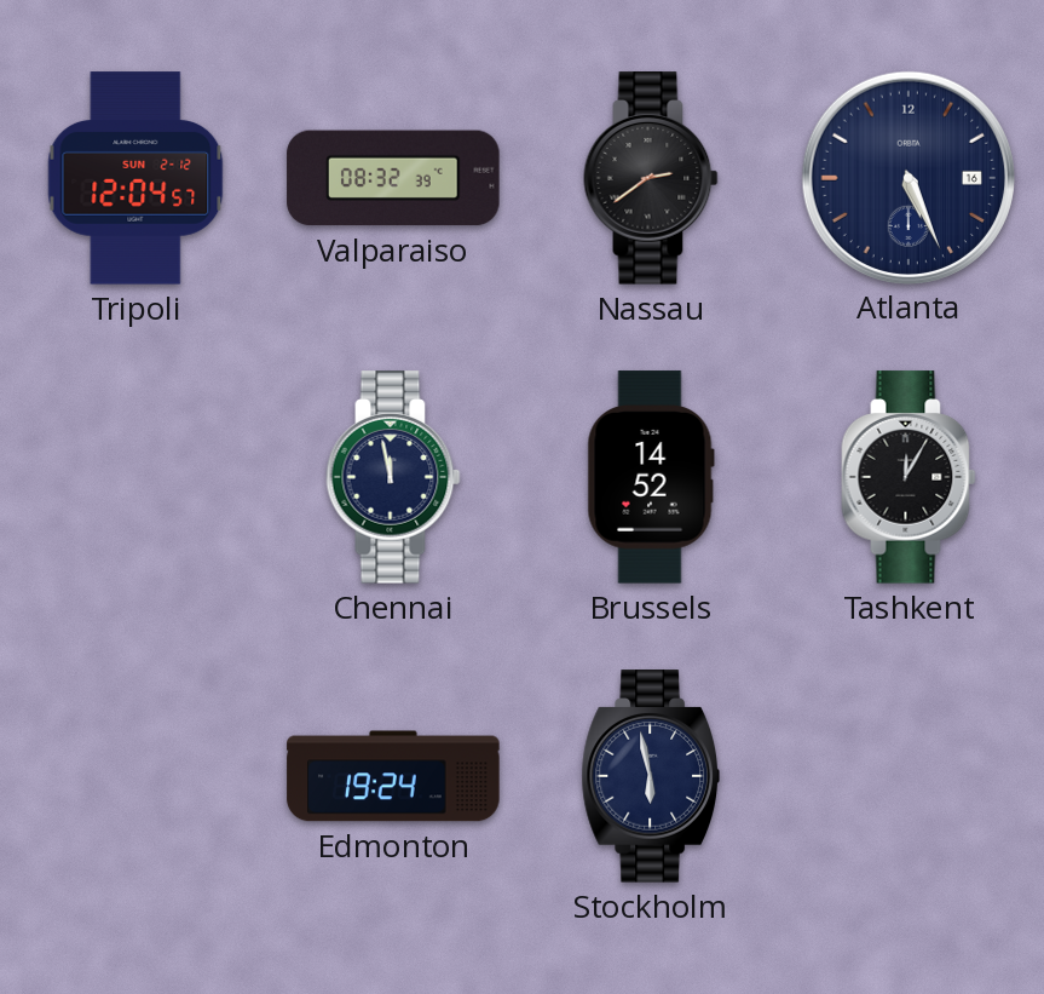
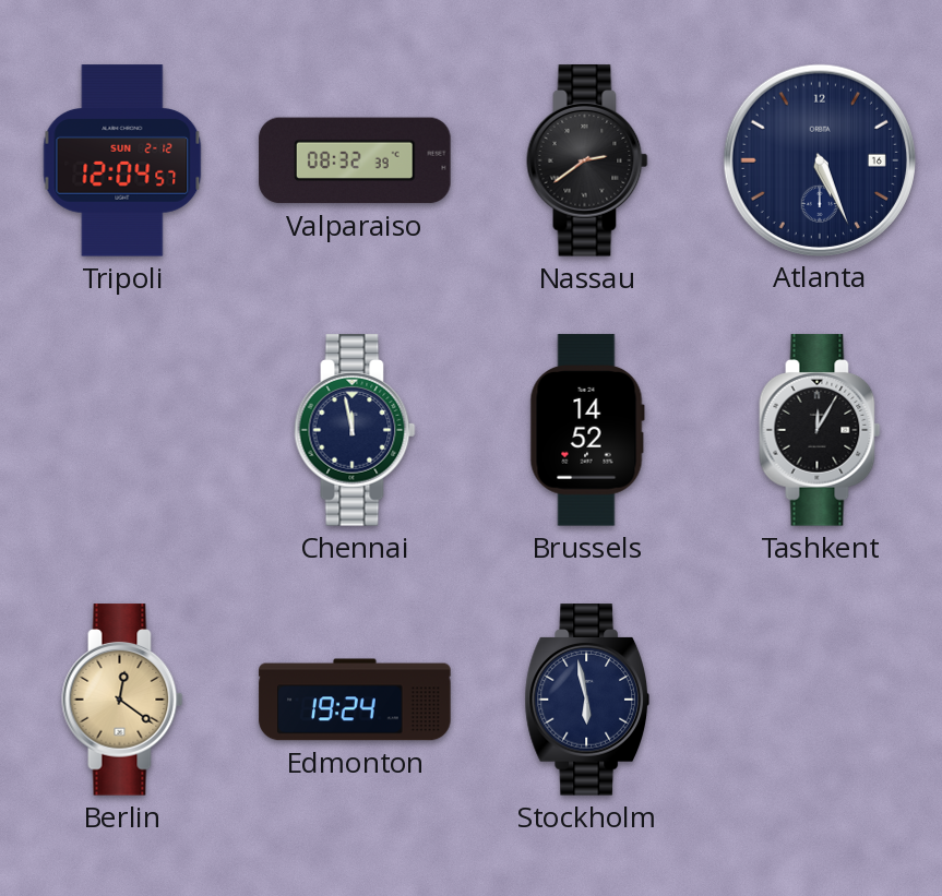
Berlin: none -> 12:21 (122, 700)
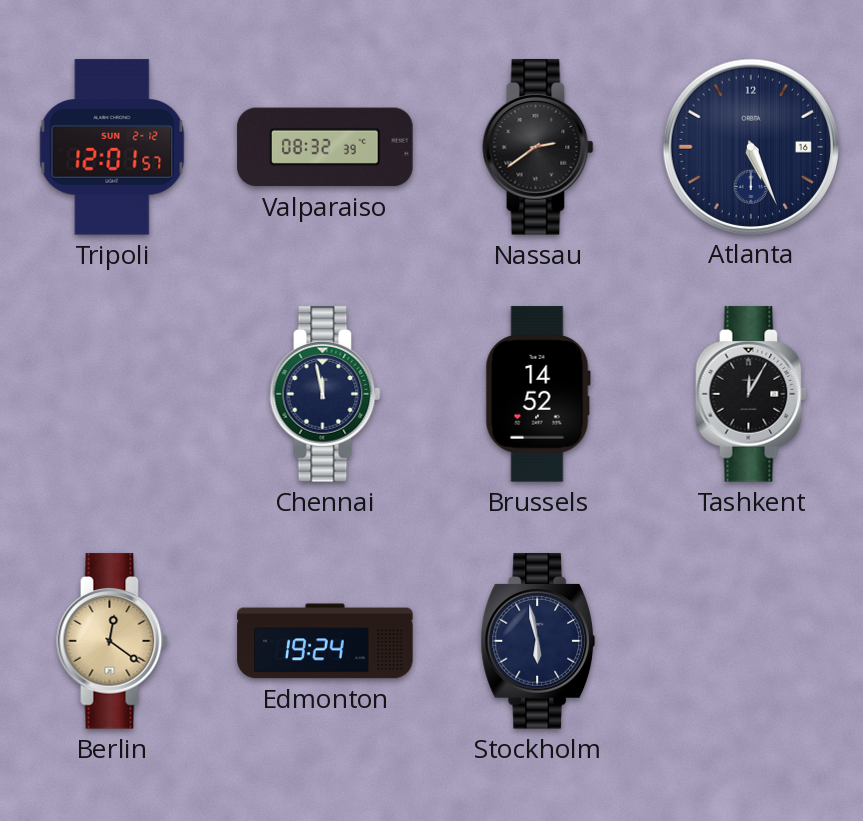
Tripoli: 12:04 -> 12:01 (112, 147)
